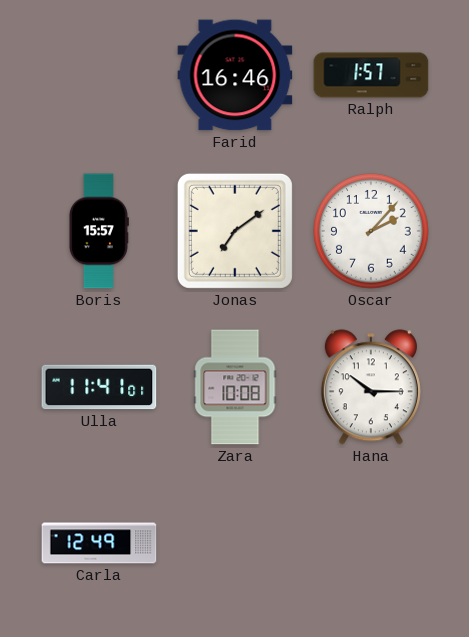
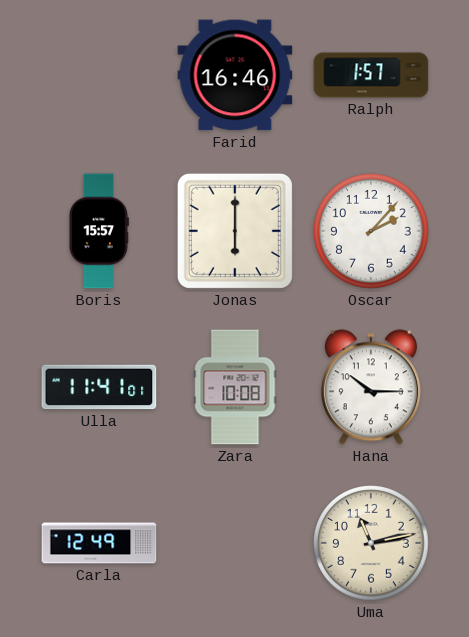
Jonas: 7:09 -> 6:00 (235, 231)
Uma: none -> 11:13 (372, 544)
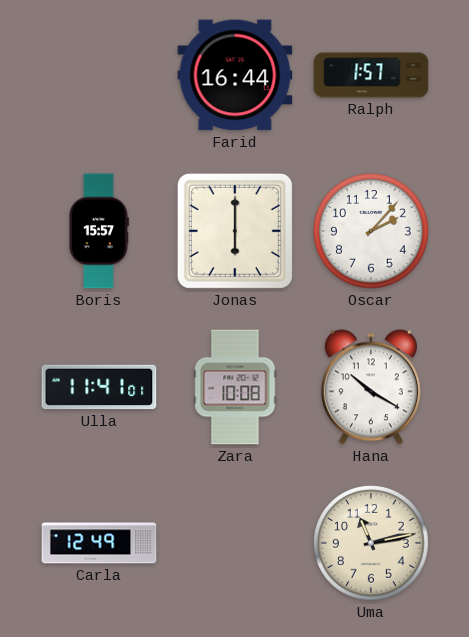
Farid: 16:46 -> 16:44 (235, 75)
Hana: 10:15 -> 10:20 (371, 387)
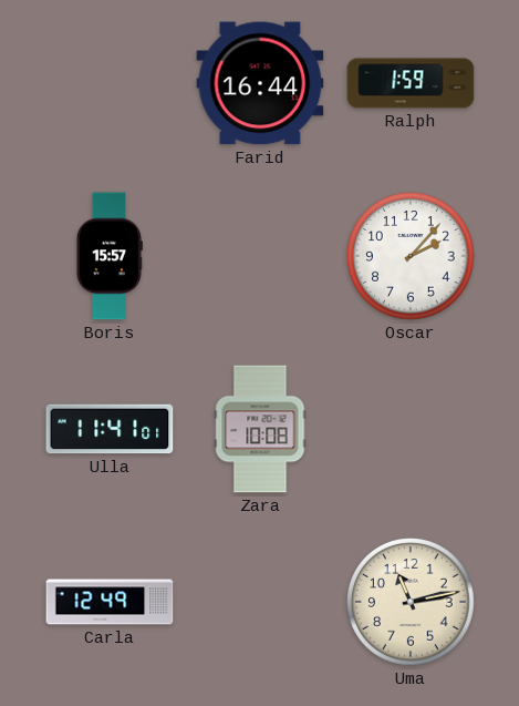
Ralph: 1:57 -> 1:59 (411, 83)
Jonas: 6:00 -> none (235, 231)
Hana: 10:20 -> none (371, 387)
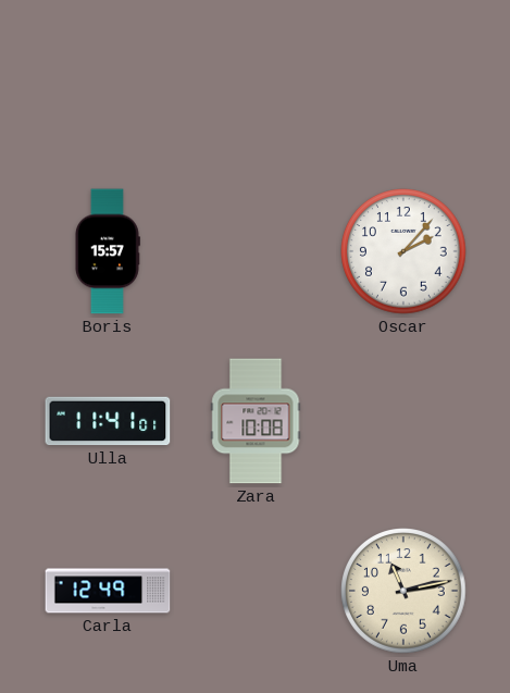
Farid: 16:44 -> none (260, 83)
Ralph: 1:59 -> none (411, 83)
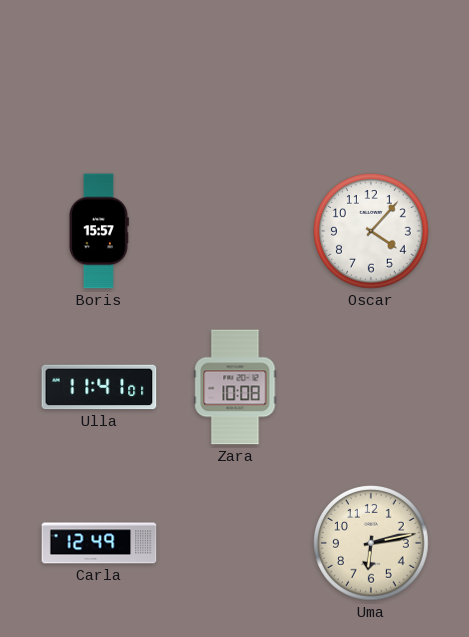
Oscar: 2:07 -> 4:07 (372, 232)
Uma: 11:13 -> 6:13 (372, 544)
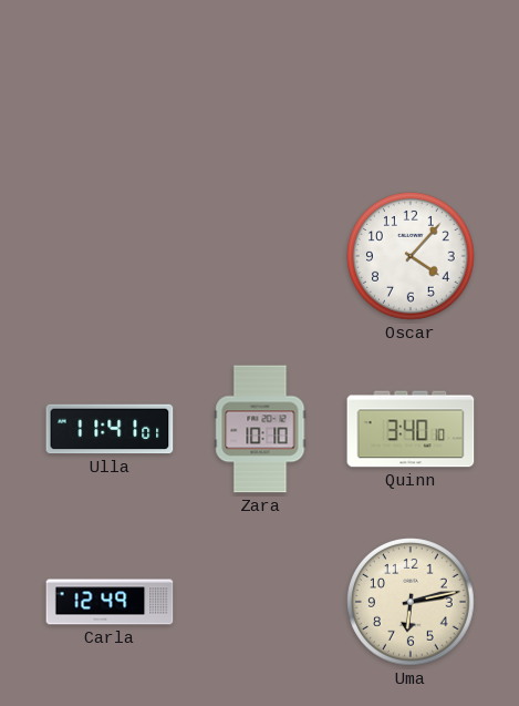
Boris: 15:57 -> none (98, 231)
Zara: 10:08 -> 10:10 (260, 429)
Quinn: none -> 3:40 (411, 429)
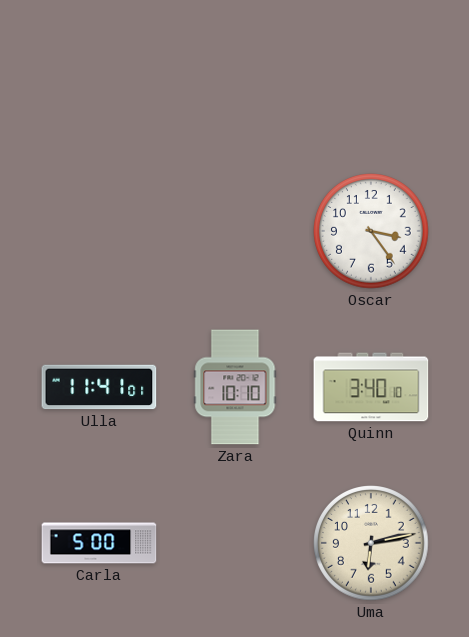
Oscar: 4:07 -> 3:24 (372, 232)
Carla: 12:49 -> 5:00 (99, 543)
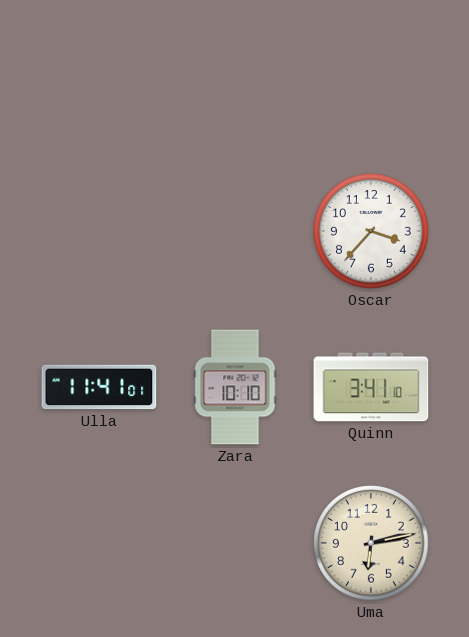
Oscar: 3:24 -> 3:37 (372, 232)
Quinn: 3:40 -> 3:41 (371, 387)
Carla: 5:00 -> none (99, 543)
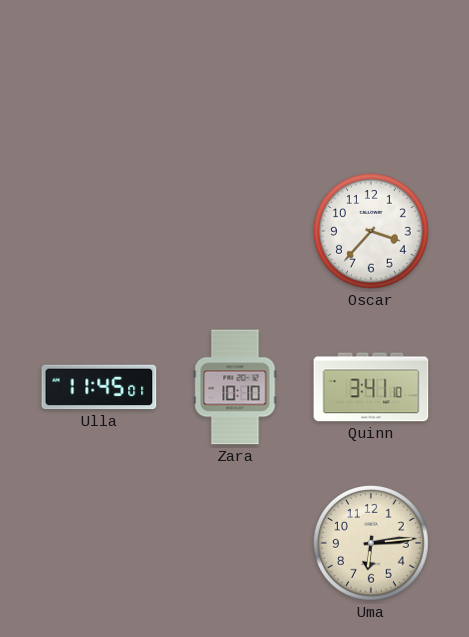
Ulla: 11:41 -> 11:45 (99, 387)
Uma: 6:13 -> 6:14 (372, 544)
